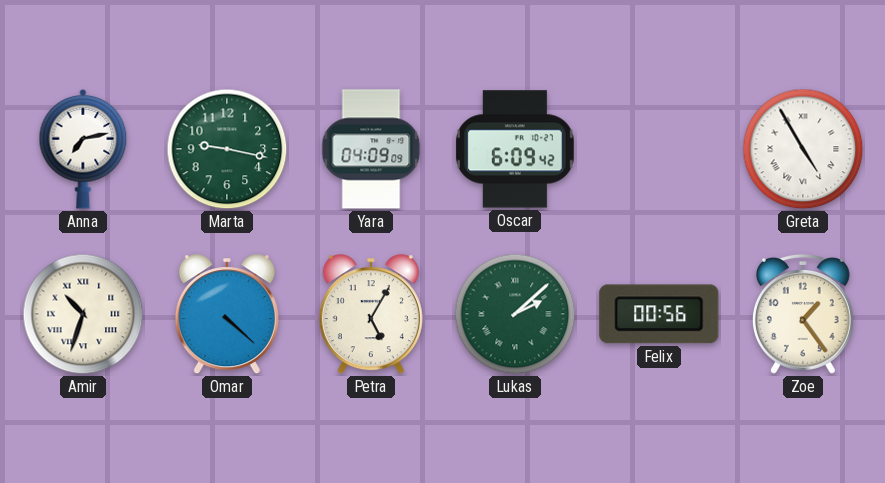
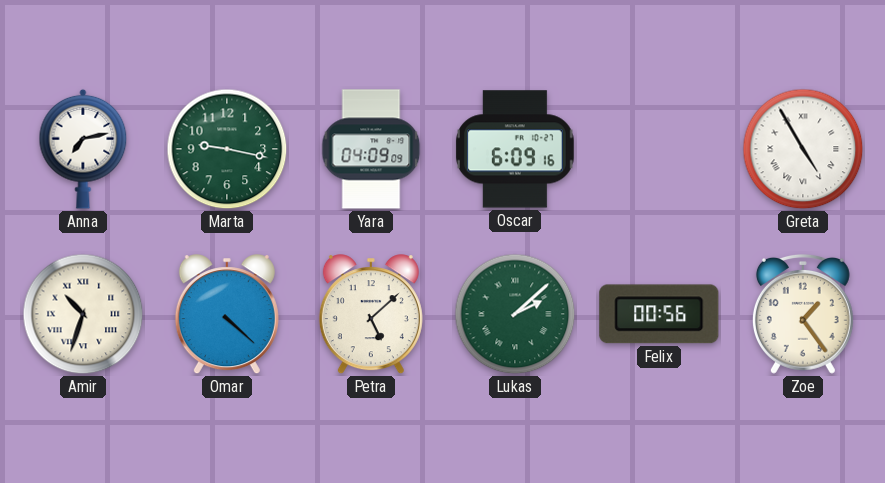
Oscar: 6:09:42 -> 6:09:16 (515, 149)
Petra: 5:05 -> 5:08 (371, 315)
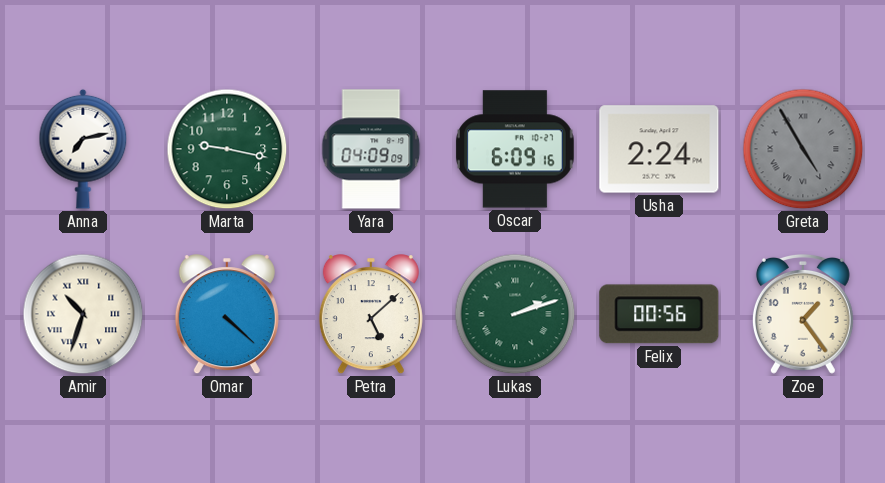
Usha: none -> 2:24 (659, 149)
Greta dial: white -> grey (803, 149)
Lukas: 2:08 -> 2:12 (515, 314)
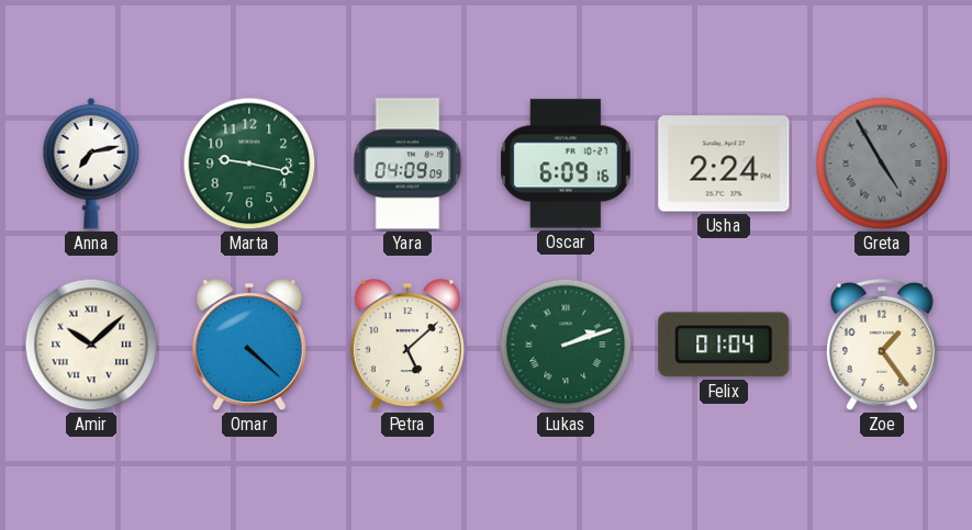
Amir: 10:33 -> 10:08 (91, 345)
Felix: 00:56 -> 01:04 (724, 345)
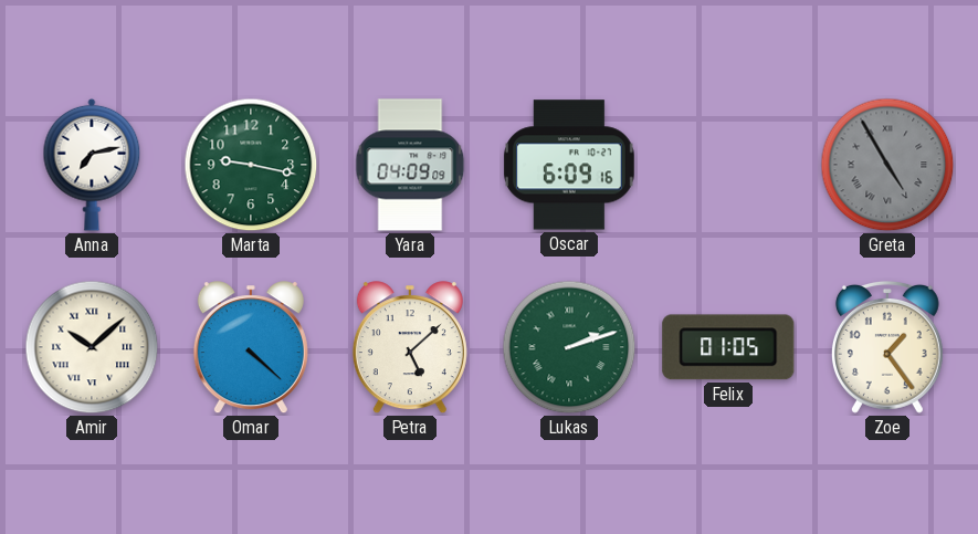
Usha: 2:24 -> none (724, 163)
Felix: 01:04 -> 01:05 (728, 347)
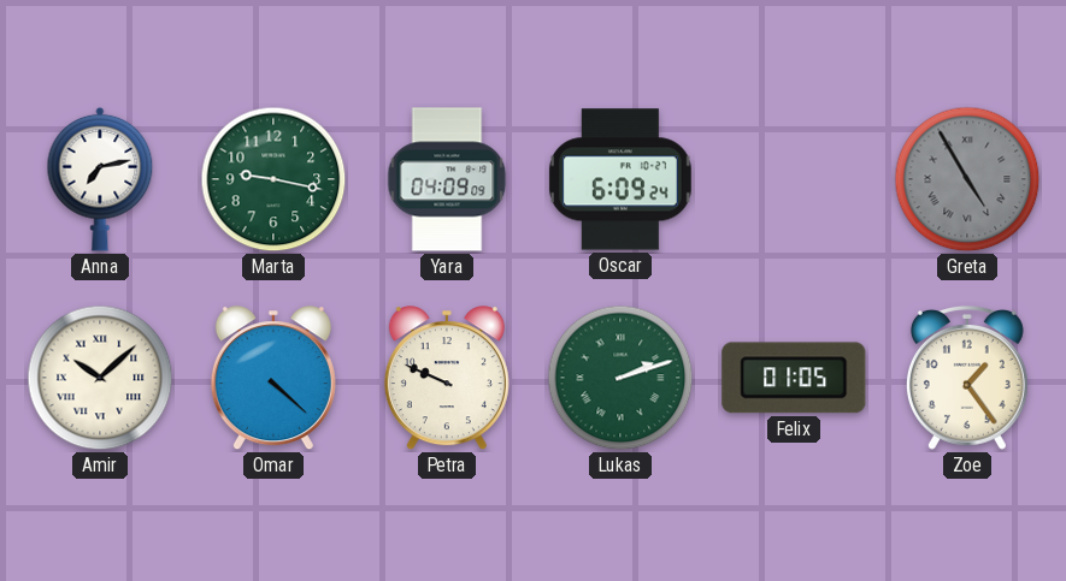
Oscar: 6:09:16 -> 6:09:24 (620, 179)
Petra: 5:08 -> 9:49 (447, 379)
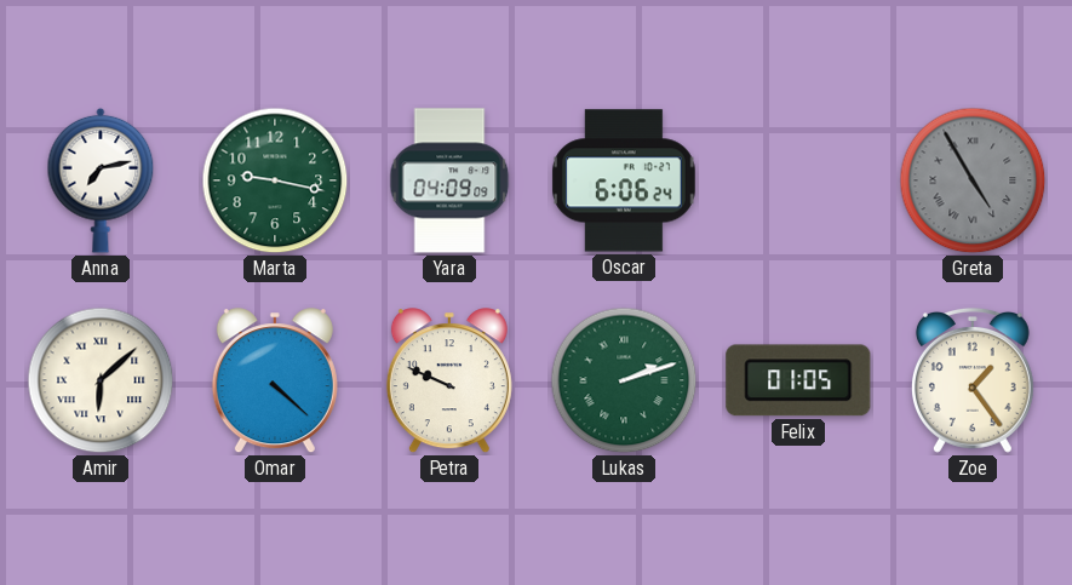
Oscar: 6:09 -> 6:06 (624, 180)
Amir: 10:08 -> 6:08 (101, 380)
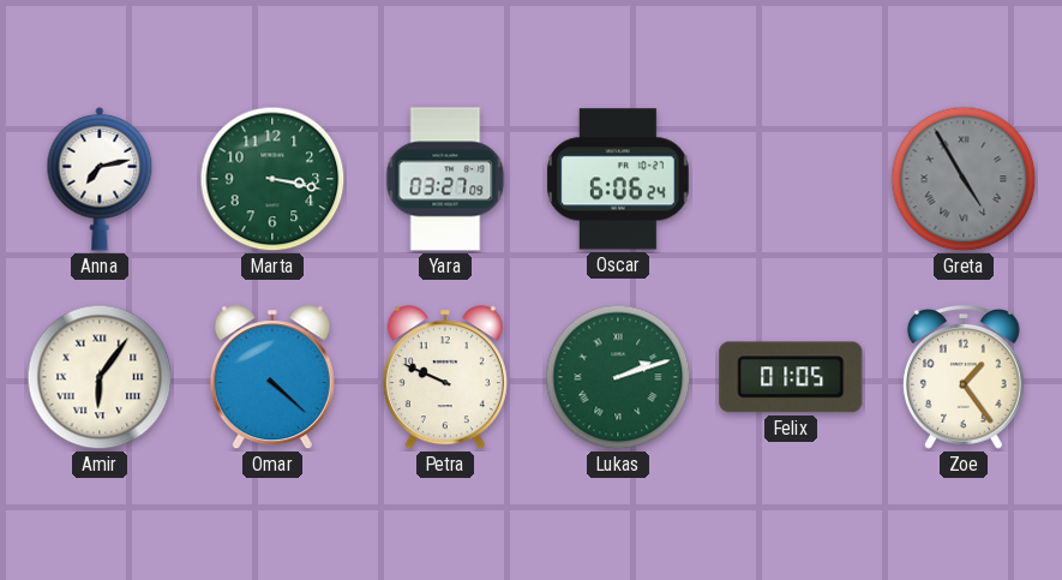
Marta: 9:17 -> 3:17 (272, 179)
Yara: 04:09 -> 03:27 (445, 179)
Amir: 6:08 -> 6:06 (100, 377)
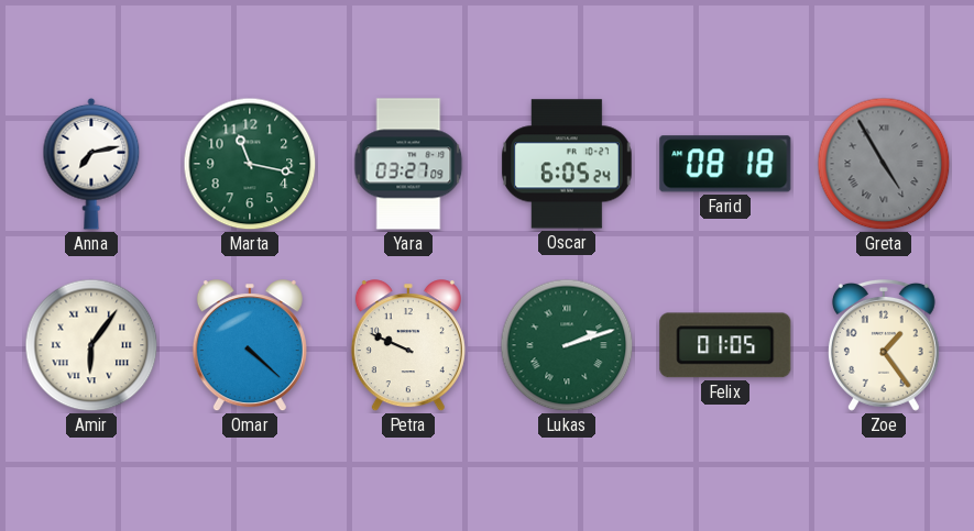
Marta: 3:17 -> 11:17 (250, 164)
Oscar: 6:06 -> 6:05 (567, 164)
Farid: none -> 08:18 (725, 164)
